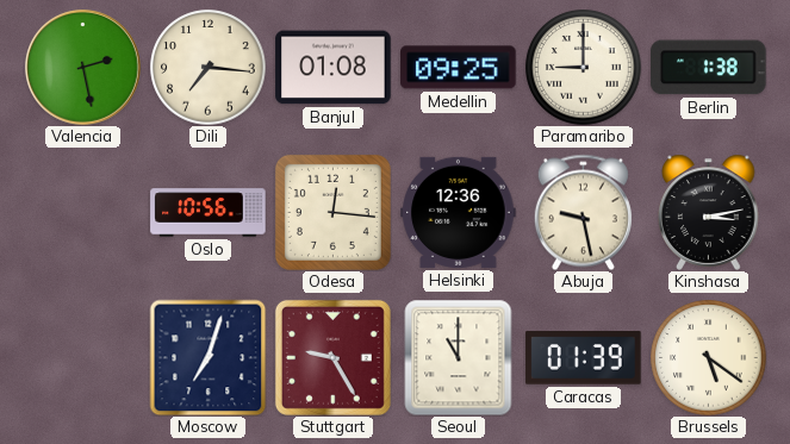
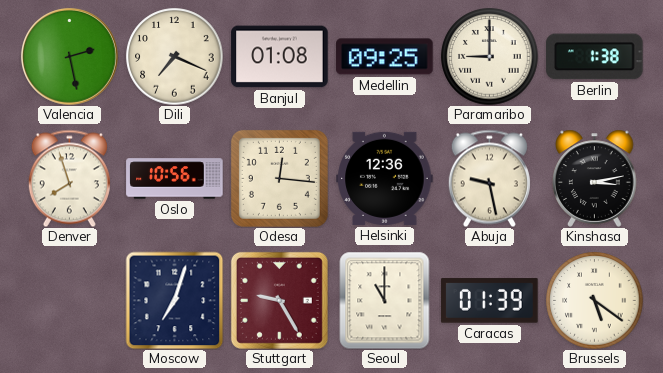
Dili: 7:16 -> 7:19 (175, 57)
Denver: none -> 7:57 (69, 178)
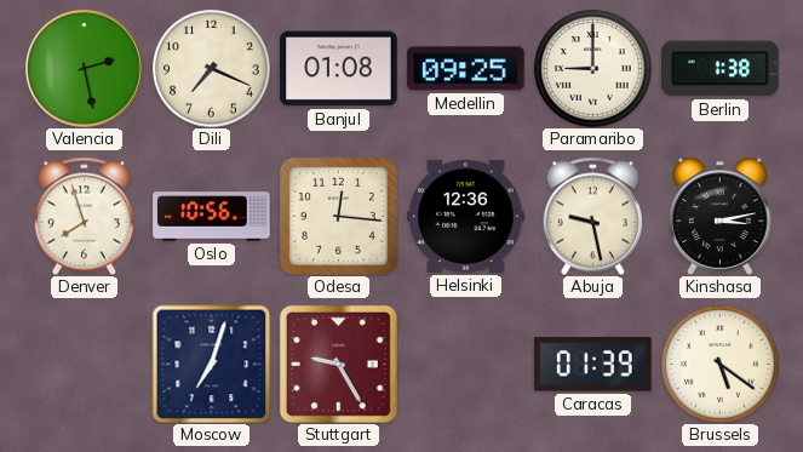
Seoul: 11:00 -> none (385, 300)
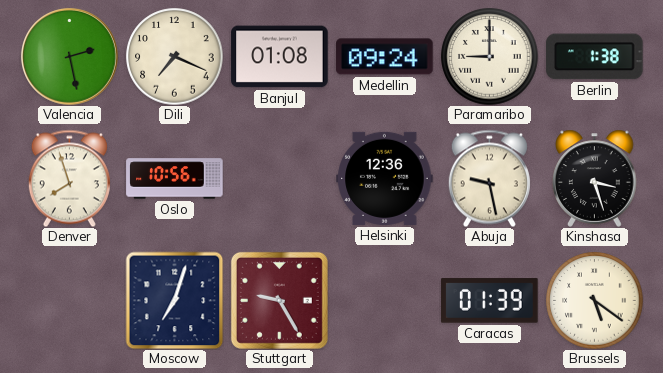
Medellin: 09:25 -> 09:24 (385, 57)
Odesa: 12:16 -> none (338, 216)
Kinshasa: 3:13 -> 3:27 (595, 178)
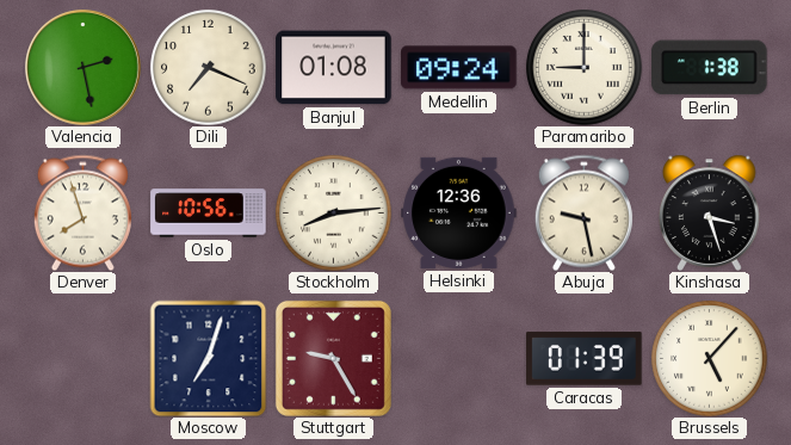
Stockholm: none -> 8:14 (334, 214)
Brussels: 5:21 -> 5:07 (710, 359)
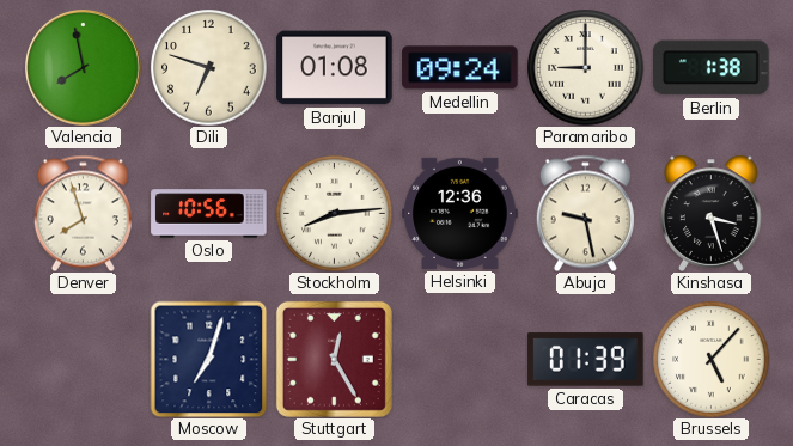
Valencia: 2:28 -> 7:58 (83, 67)
Dili: 7:19 -> 6:48 (209, 68)
Stuttgart: 9:25 -> 12:25 (334, 359)
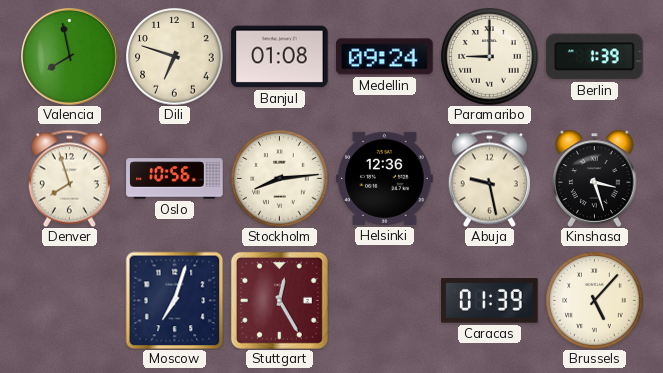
Berlin: 1:38 -> 1:39 (595, 57)
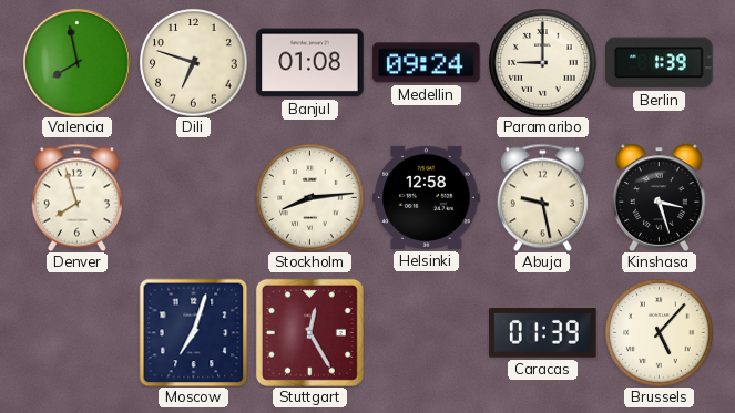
Oslo: 10:56 -> none (175, 179)
Helsinki: 12:36 -> 12:58 (427, 197)
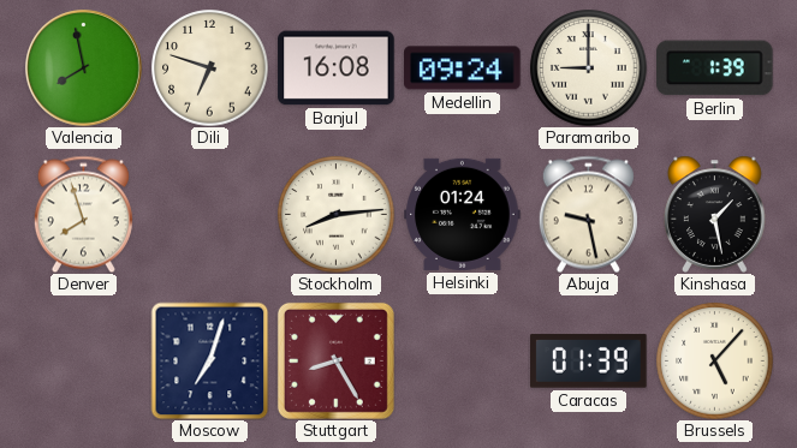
Banjul: 01:08 -> 16:08 (337, 68)
Helsinki: 12:58 -> 01:24 (463, 214)
Kinshasa: 3:27 -> 1:28 (715, 214)
Stuttgart: 12:25 -> 8:25 (335, 360)
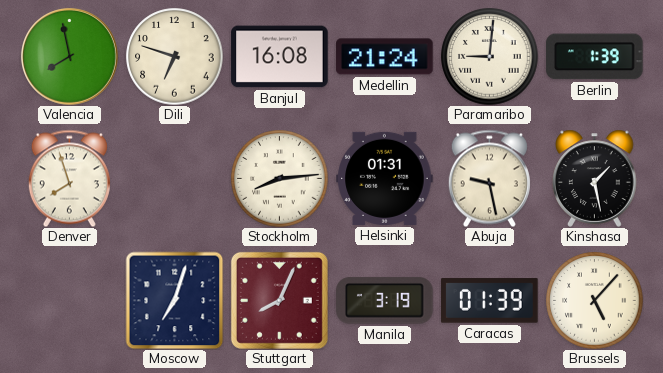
Medellin: 09:24 -> 21:24 (385, 57)
Paramaribo: 9:00 -> 9:01 (490, 57)
Helsinki: 01:24 -> 01:31 (385, 178)
Stuttgart: 8:25 -> 8:04 (279, 300)
Manila: none -> 3:19 (385, 301)
